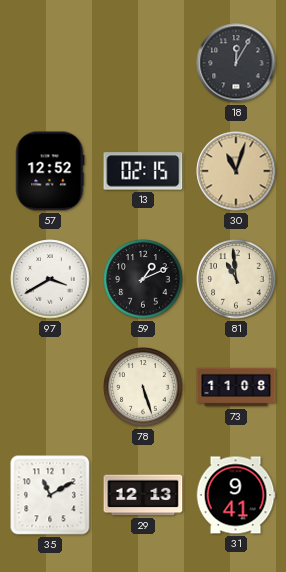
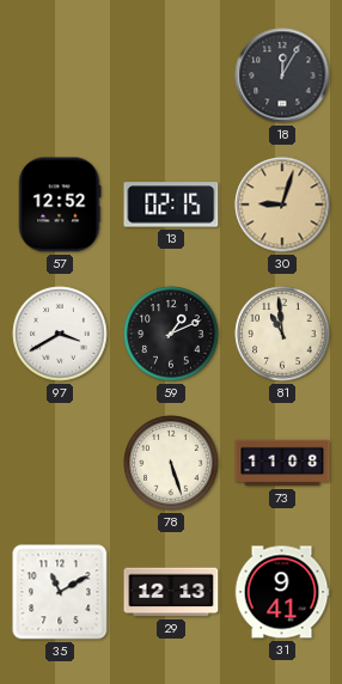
30: 11:03 -> 9:03 (282, 204)
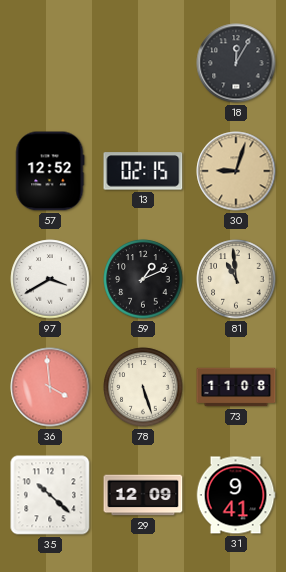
36: none -> 3:59 (50, 387)
35: 11:10 -> 10:22 (50, 495)
29: 12:13 -> 12:09 (143, 495)
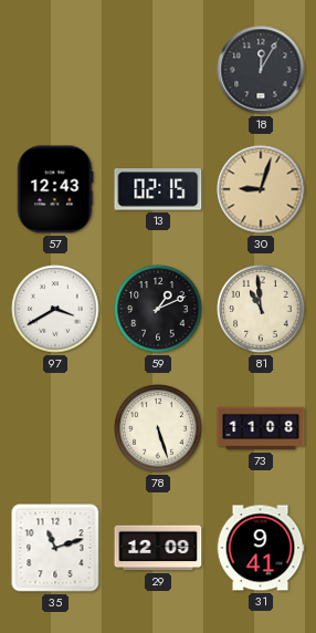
57: 12:52 -> 12:43 (55, 189)
36: 3:59 -> none (50, 387)
35: 10:22 -> 11:12 (55, 548)
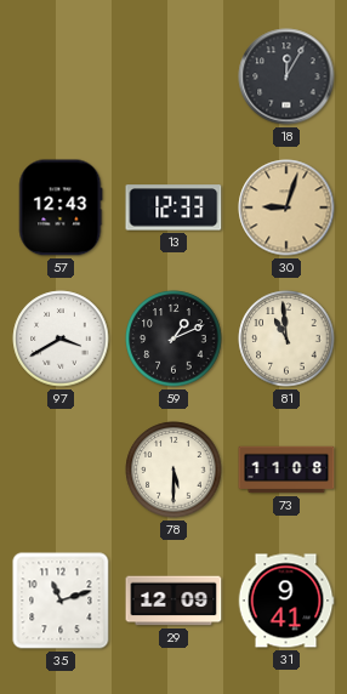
13: 02:15 -> 12:33 (173, 207)
78: 5:27 -> 5:30 (173, 470)
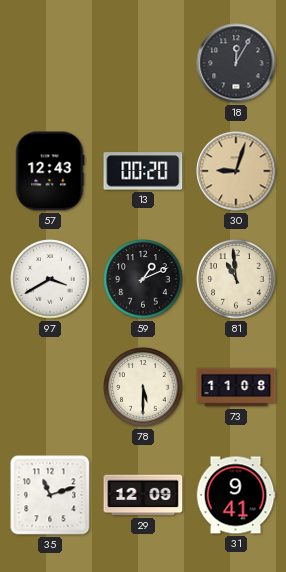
13: 12:33 -> 00:20 (143, 171)
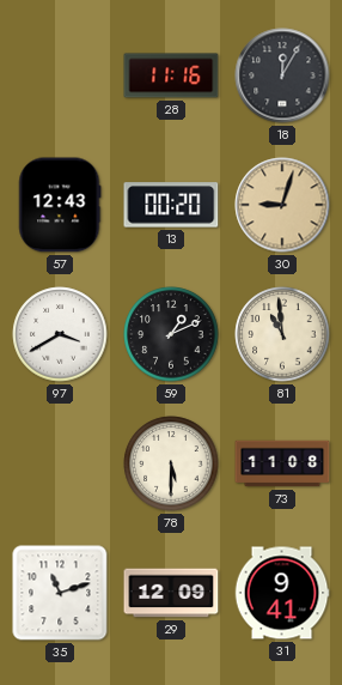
28: none -> 11:16 (171, 75)
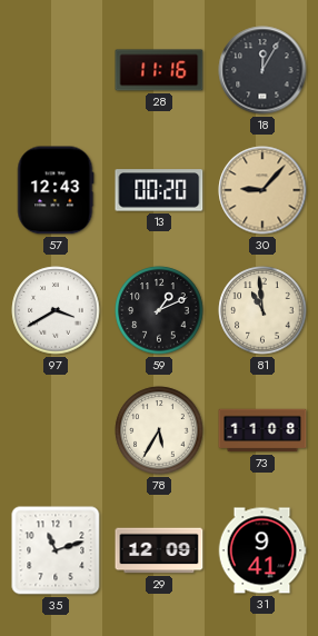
30: 9:03 -> 9:07 (262, 190)
78: 5:30 -> 5:35 (159, 430)
